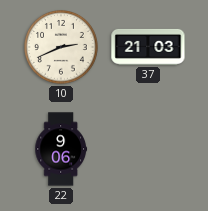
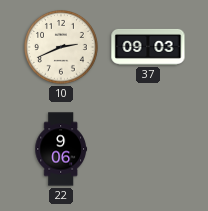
37: 21:03 -> 09:03 (148, 47)
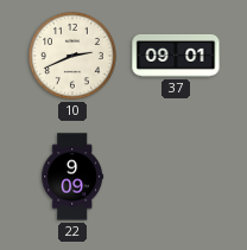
37: 09:03 -> 09:01 (176, 56)
22: 9:06 -> 9:09 (72, 177)
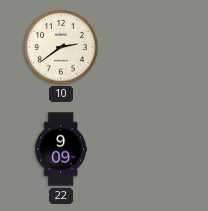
10: 2:41 -> 2:39 (62, 48)
37: 09:01 -> none (176, 56)
